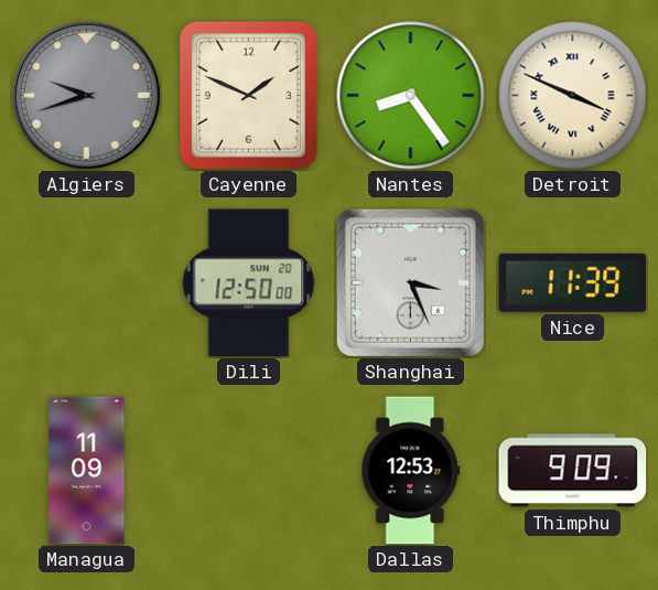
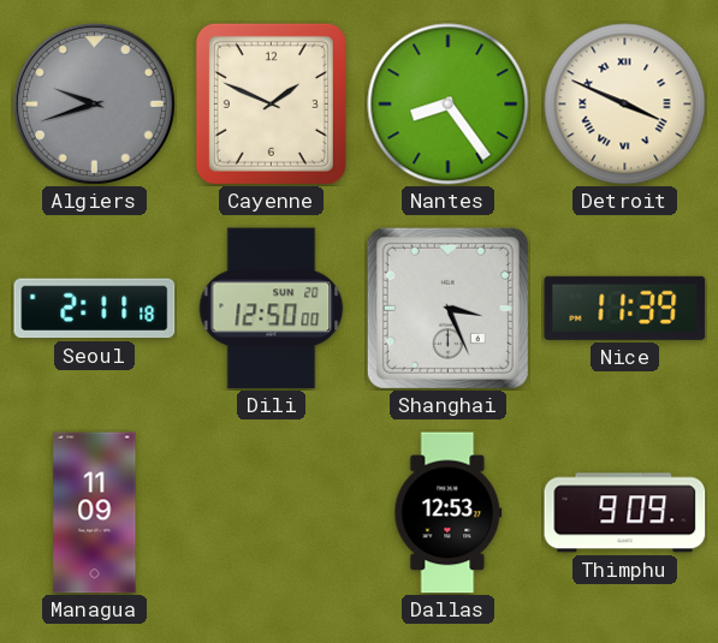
Seoul: none -> 2:11 (95, 309)
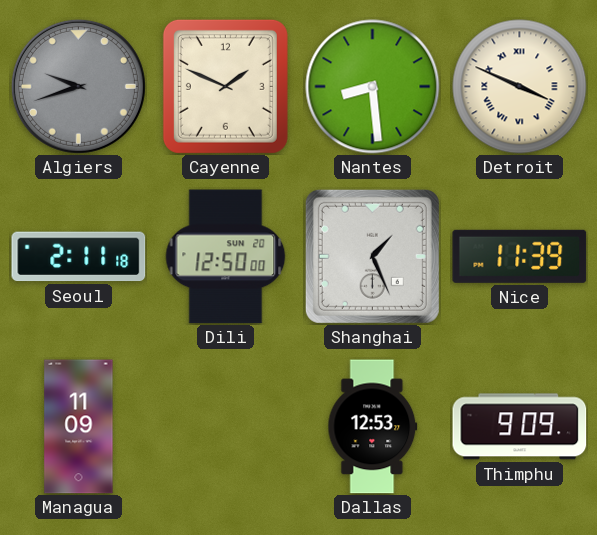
Nantes: 8:24 -> 8:29 (373, 87)
Shanghai: 3:26 -> 1:26 (372, 256)
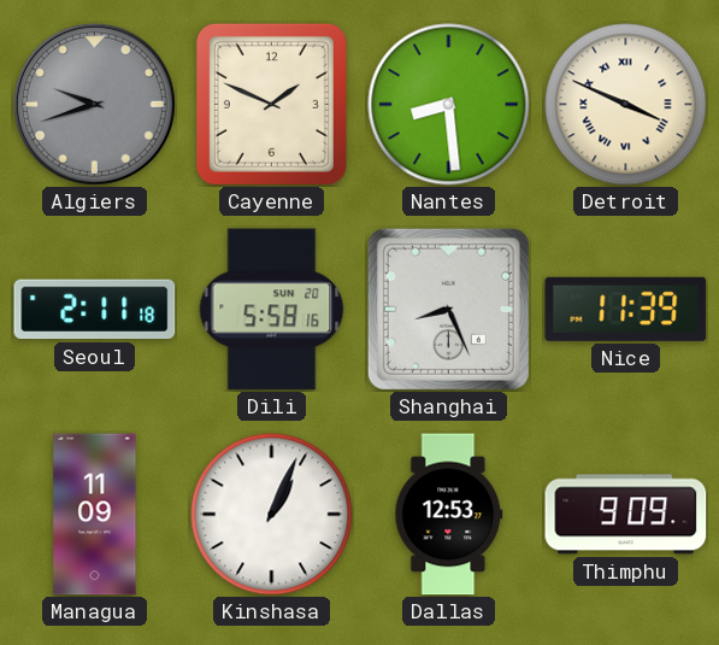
Dili: 12:50 -> 5:58 (272, 310)
Shanghai: 1:26 -> 8:26 (448, 309)
Kinshasa: none -> 1:04 (272, 515)
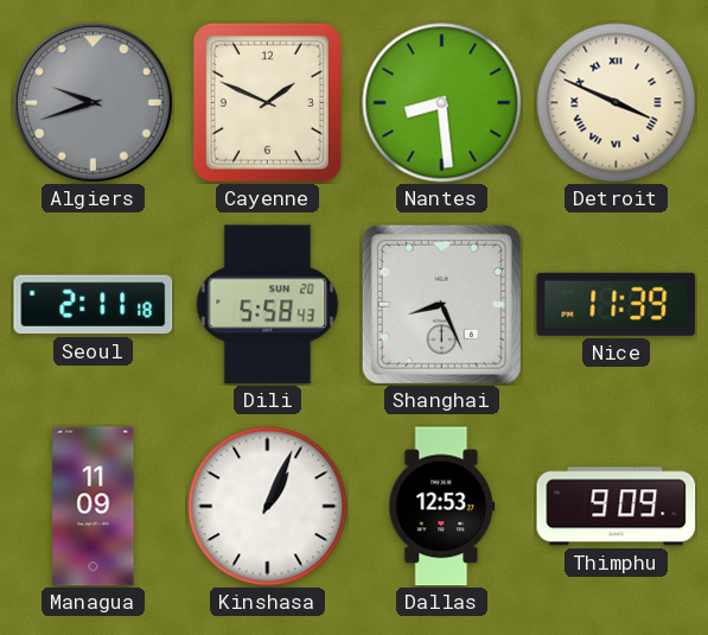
Dili: 5:58:16 -> 5:58:43 (268, 305)
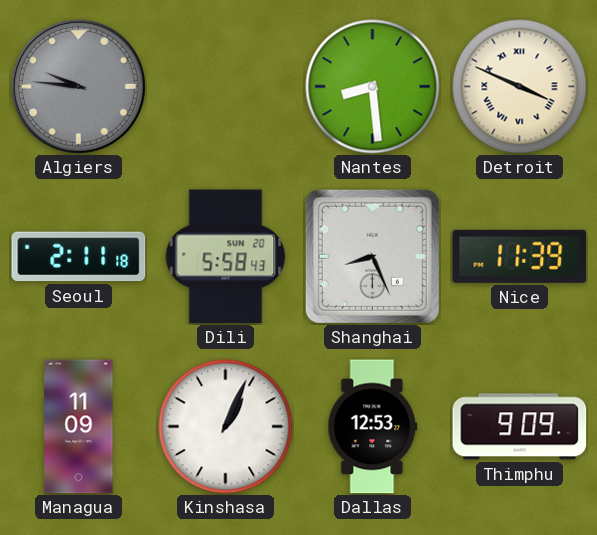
Algiers: 9:42 -> 9:46 (78, 86)
Cayenne: 1:49 -> none (267, 102)
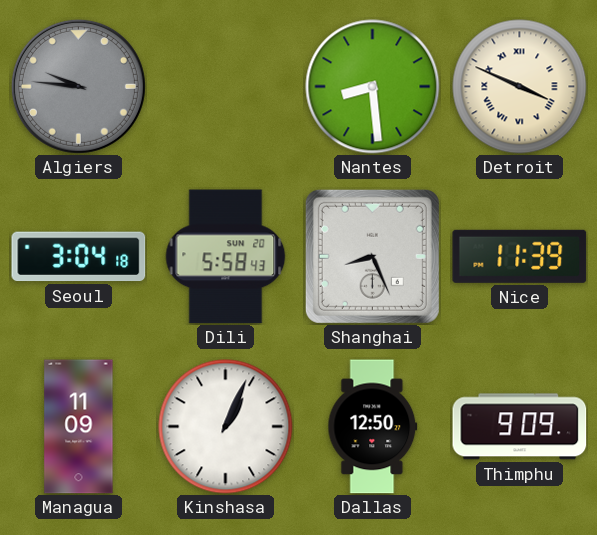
Seoul: 2:11 -> 3:04 (79, 257)
Dallas: 12:53 -> 12:50 (373, 427)
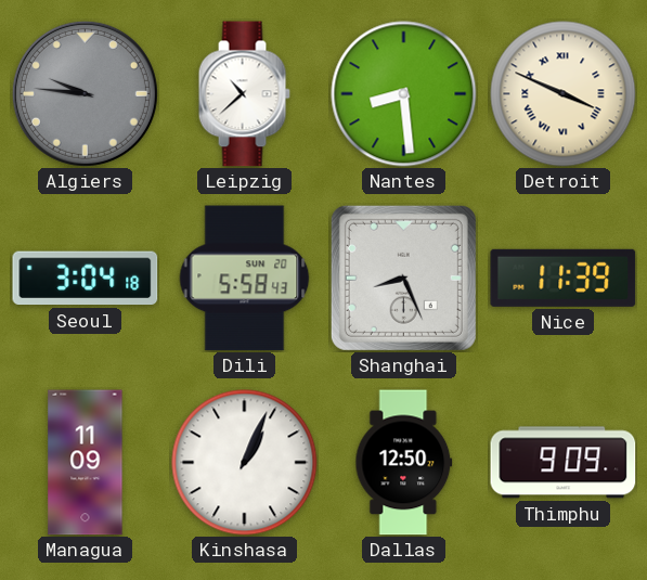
Leipzig: none -> 10:38 (244, 94)
